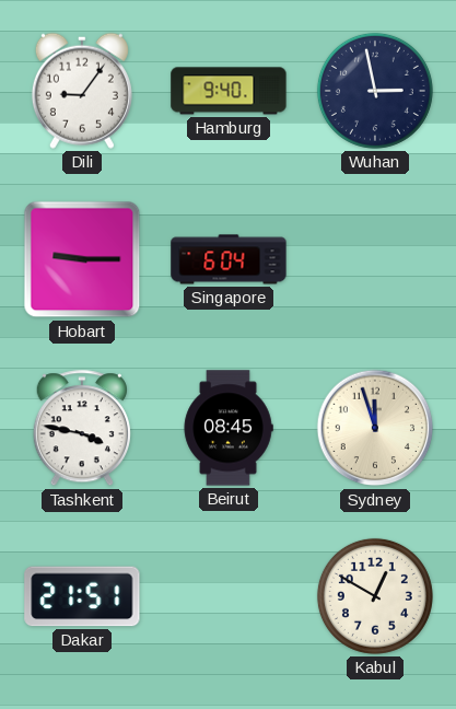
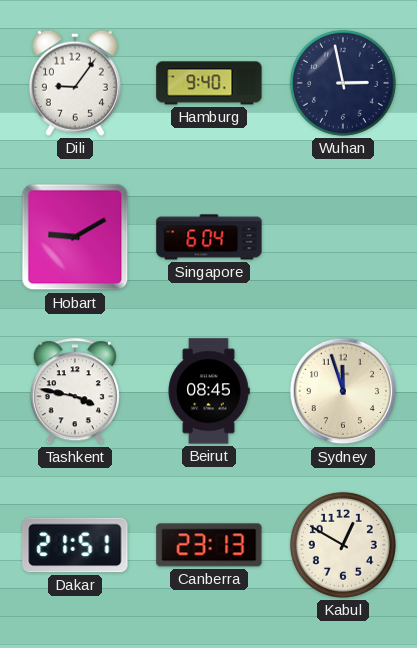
Hobart: 9:15 -> 9:10 (75, 237)
Canberra: none -> 23:13 (209, 545)
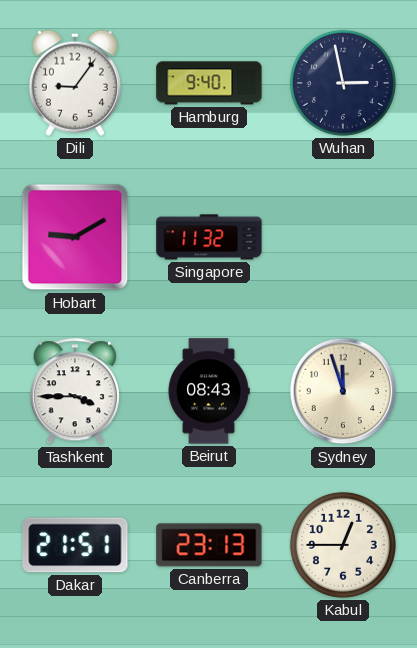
Singapore: 6:04 -> 11:32 (209, 237)
Tashkent: 3:47 -> 3:45 (75, 392)
Beirut: 08:45 -> 08:43 (209, 391)
Kabul: 12:50 -> 12:45 (343, 545)
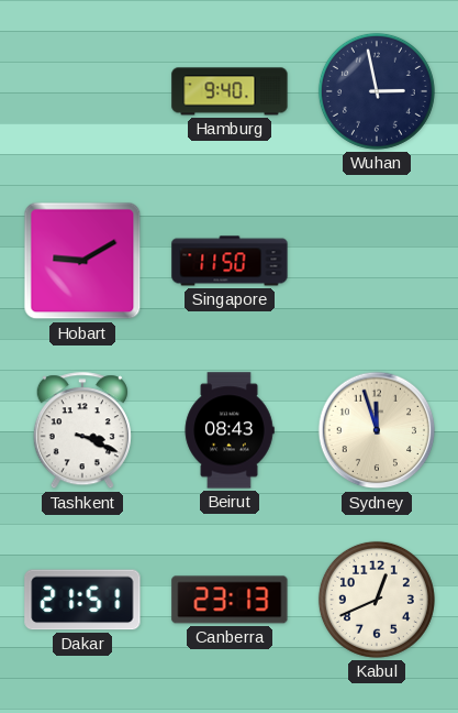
Dili: 9:06 -> none (75, 83)
Singapore: 11:32 -> 11:50 (230, 261)
Tashkent: 3:45 -> 3:19 (82, 431)
Kabul: 12:45 -> 12:41 (377, 600)
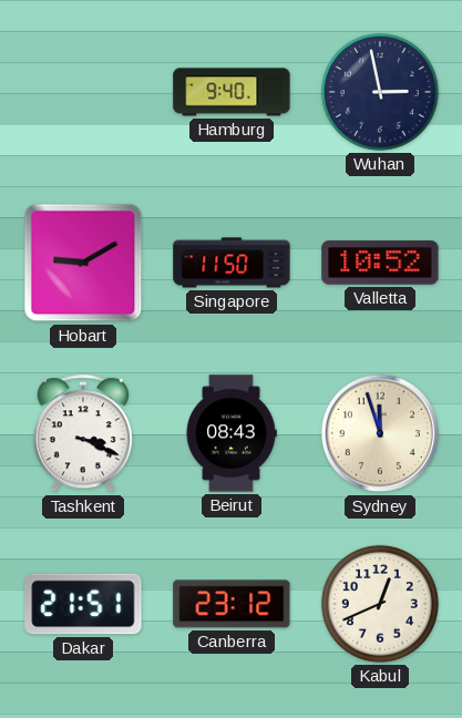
Valletta: none -> 10:52 (380, 263)
Canberra: 23:13 -> 23:12 (232, 604)
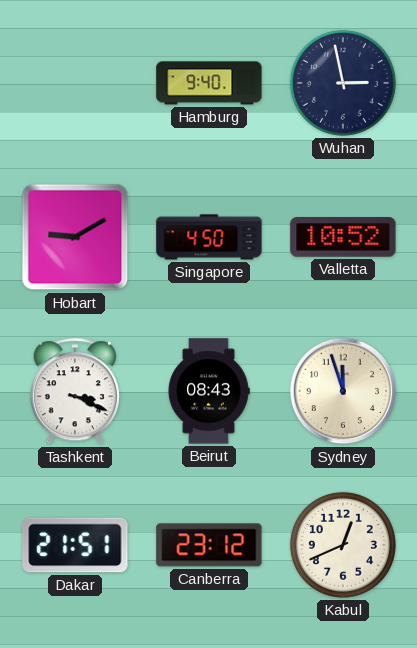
Singapore: 11:50 -> 4:50 (209, 237)
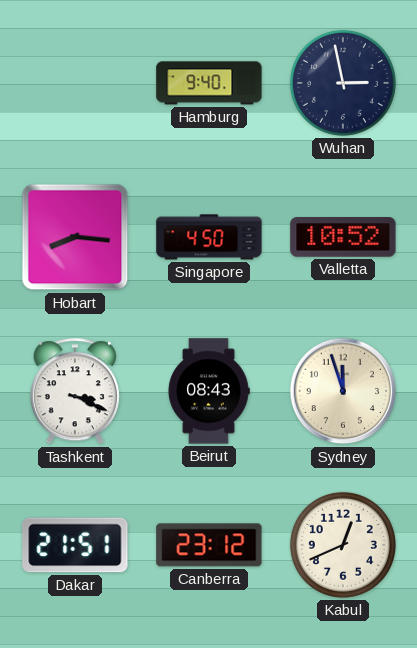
Hobart: 9:10 -> 8:16 (75, 237)
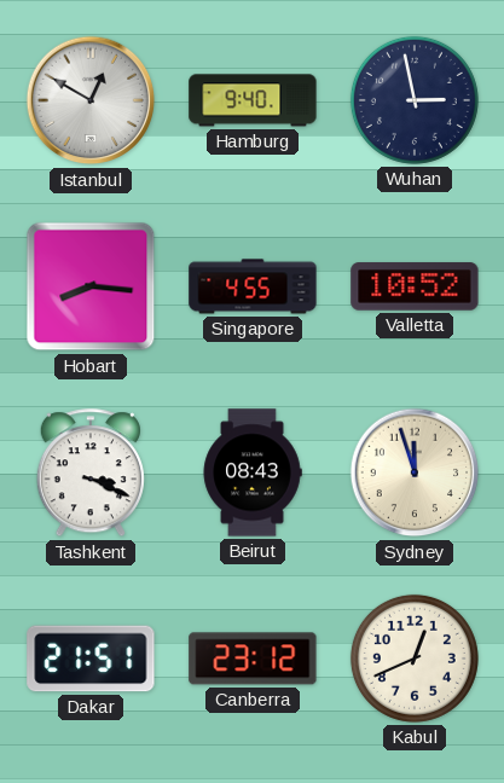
Istanbul: none -> 12:50 (91, 100)
Singapore: 4:50 -> 4:55 (253, 286)
